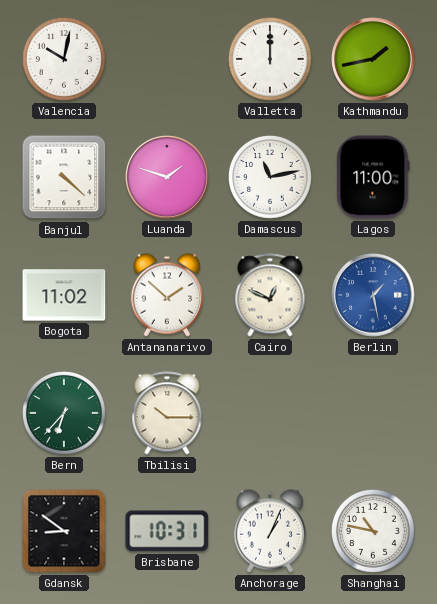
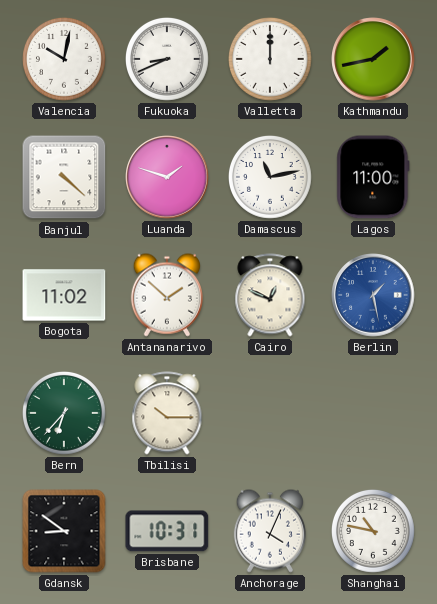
Fukuoka: none -> 8:41 (168, 60)
Anchorage: 1:04 -> 4:04 (269, 531)
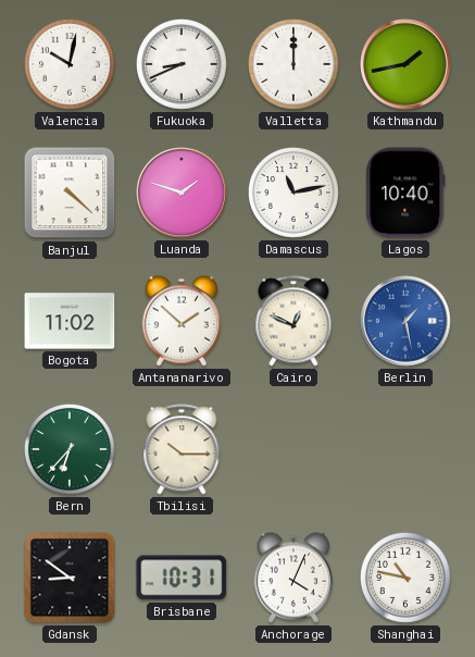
Lagos: 11:00 -> 10:40 (405, 193)
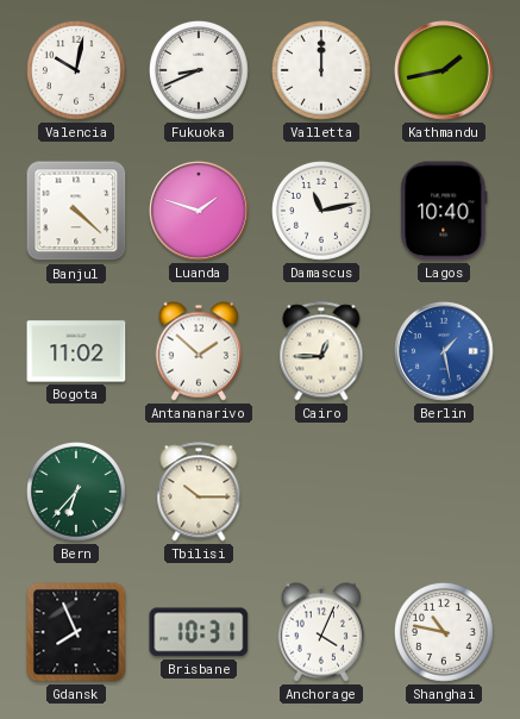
Cairo: 12:49 -> 12:45 (321, 351)
Gdansk: 8:51 -> 7:56 (76, 632)
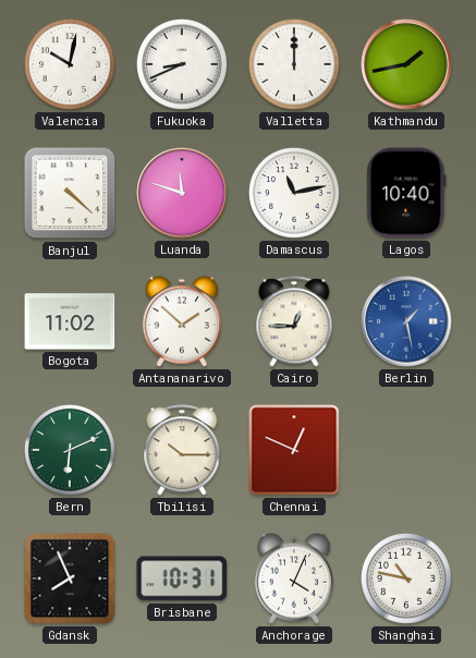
Luanda: 1:48 -> 11:48 (182, 193)
Bern: 6:37 -> 6:11 (71, 451)
Chennai: none -> 12:49 (294, 450)
